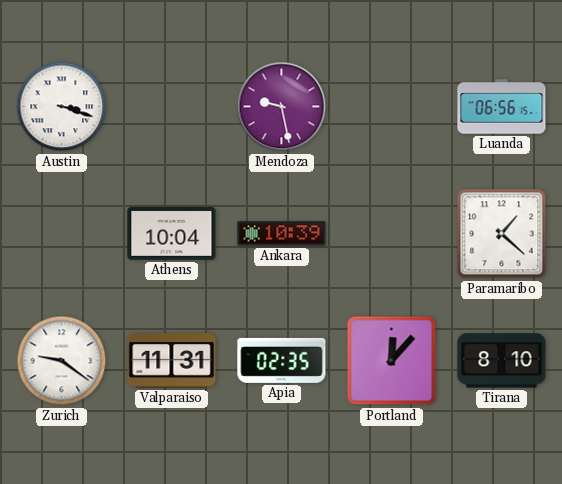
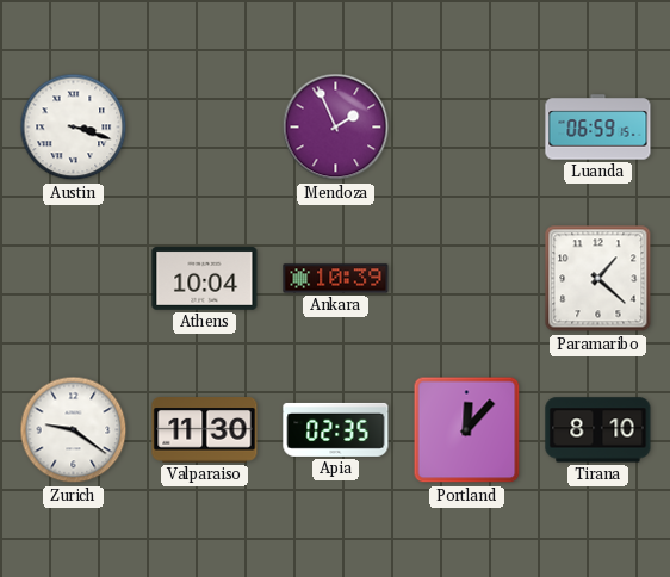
Mendoza: 9:28 -> 1:56 (336, 128)
Luanda: 06:56 -> 06:59 (598, 128)
Valparaiso: 11:31 -> 11:30 (205, 430)
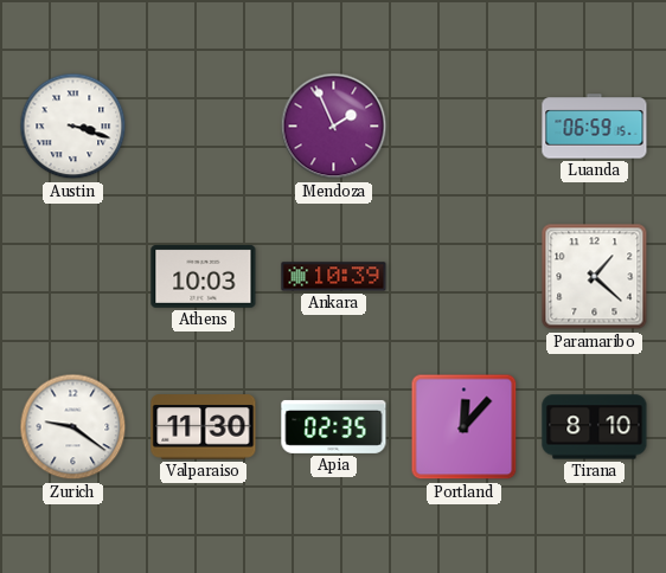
Athens: 10:04 -> 10:03 (204, 276)
